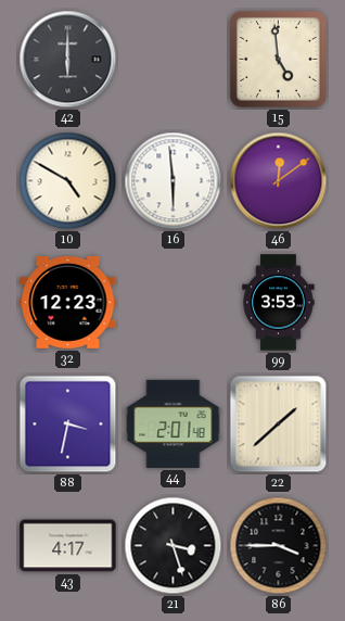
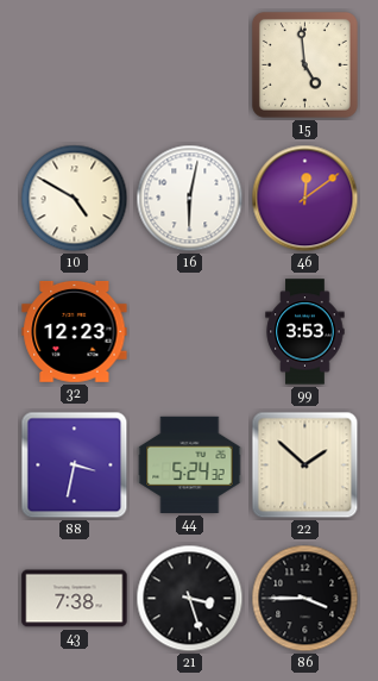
42: 6:00 -> none (68, 60)
16: 5:59 -> 6:02 (190, 199)
44: 2:01 -> 5:24 (190, 464)
22: 1:38 -> 1:52 (305, 466)
43: 4:17 -> 7:38 (75, 599)
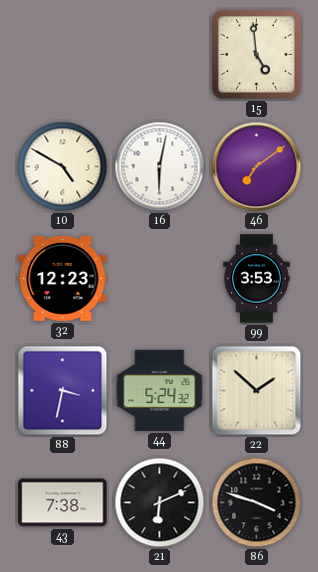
46: 12:09 -> 7:09 (257, 167)
21: 3:27 -> 6:11 (160, 503)
86: 3:45 -> 3:48 (257, 503)
